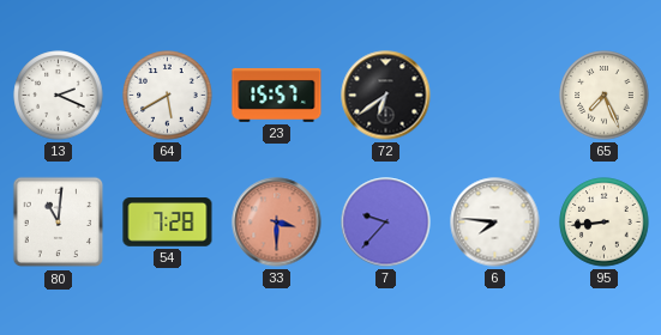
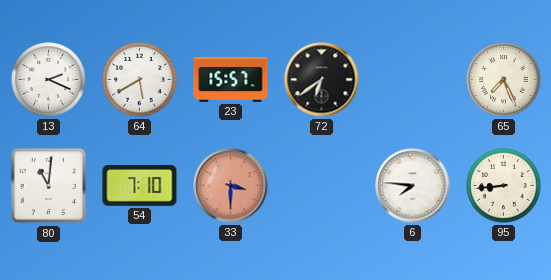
54: 7:28 -> 7:10 (140, 186)
7: 9:37 -> none (386, 223)
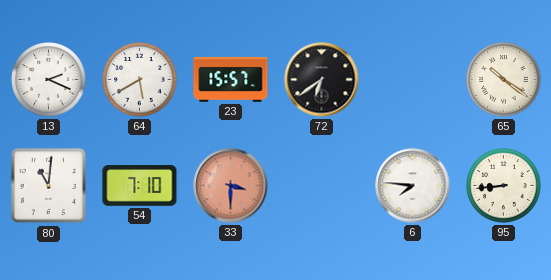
65: 7:26 -> 10:21 (504, 80)
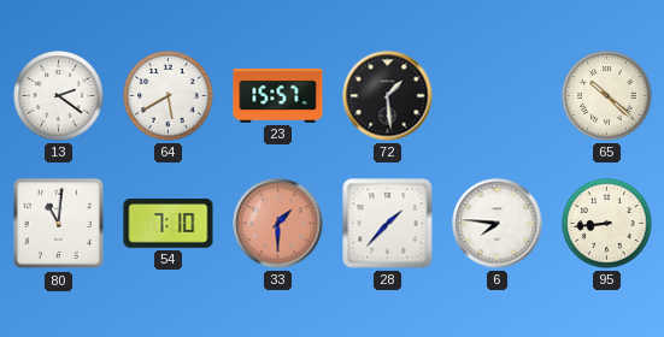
13: 2:19 -> 2:21 (59, 96)
72: 6:39 -> 1:29 (388, 96)
65: 10:21 -> 10:22 (607, 96)
33: 3:30 -> 1:30 (278, 224)
28: none -> 1:37 (388, 224)
